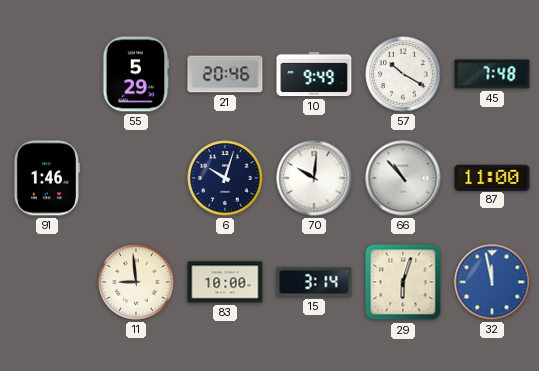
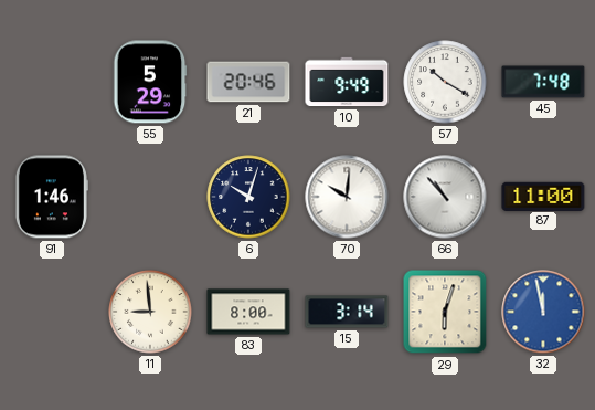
83: 10:00 -> 8:00 (248, 312)
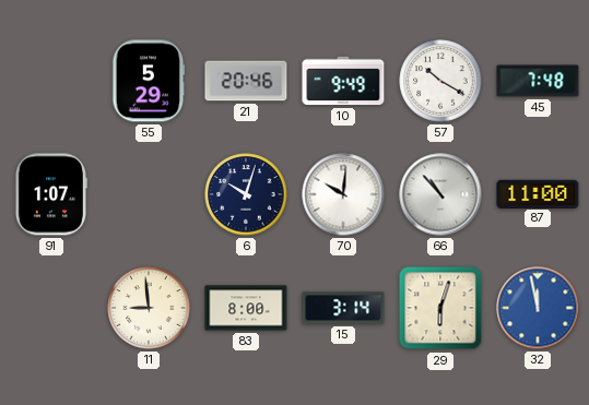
91: 1:46 -> 1:07 (50, 194)
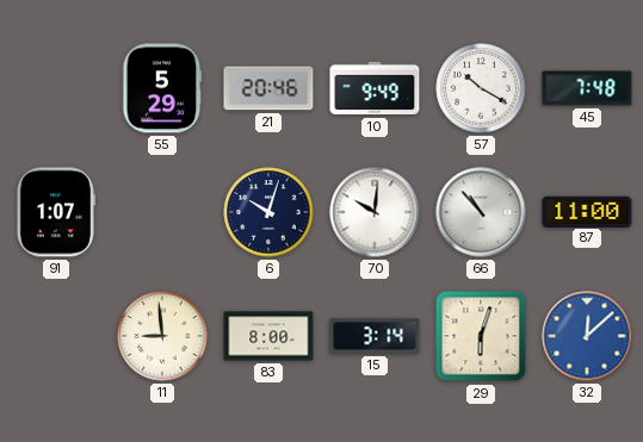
32: 11:58 -> 12:08 (587, 336)
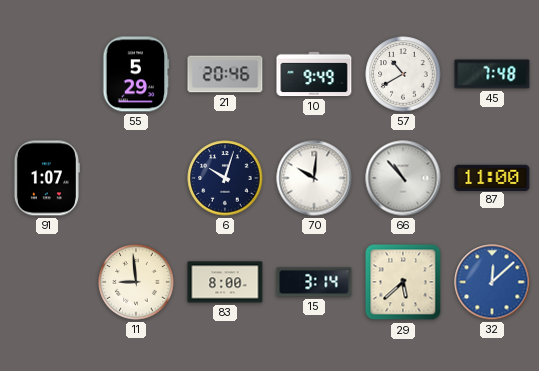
57: 10:20 -> 10:40 (403, 74)
29: 6:03 -> 5:38 (403, 282)
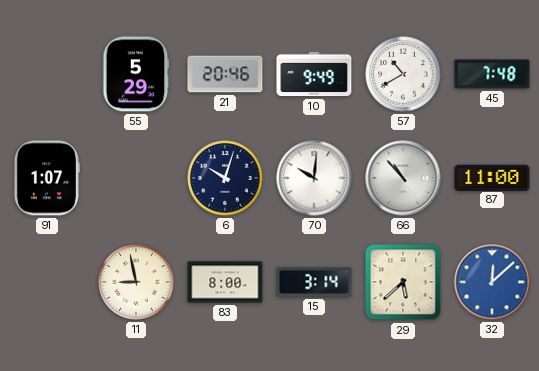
11: 8:59 -> 8:58 (136, 282)
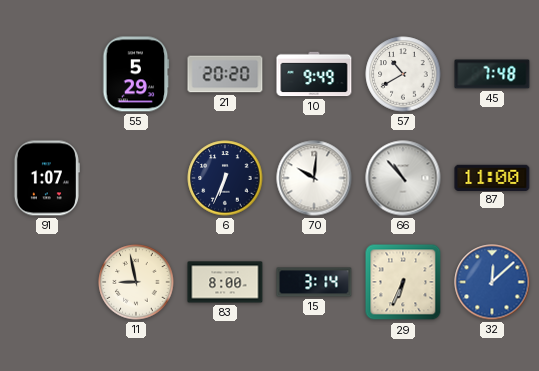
21: 20:46 -> 20:20 (225, 74)
6: 10:03 -> 6:34 (225, 178)
29: 5:38 -> 6:34 (403, 282)
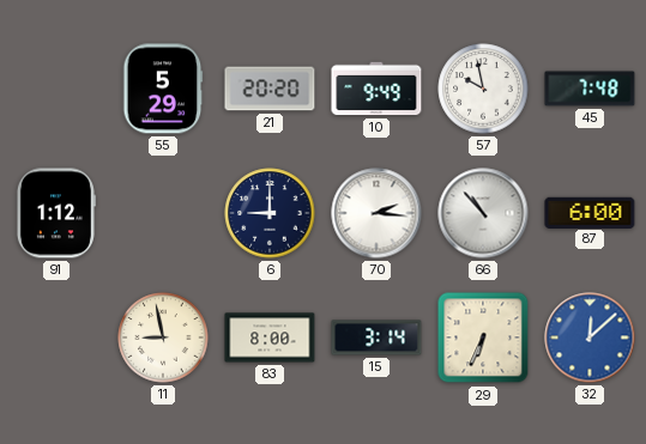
57: 10:40 -> 9:58 (483, 89)
91: 1:07 -> 1:12 (55, 213)
6: 6:34 -> 9:00 (270, 213)
70: 10:01 -> 2:16 (376, 213)
87: 11:00 -> 6:00 (590, 212)
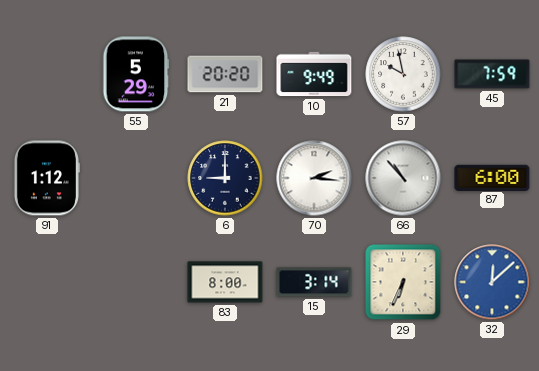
45: 7:48 -> 7:59 (492, 74)
11: 8:58 -> none (163, 337)
